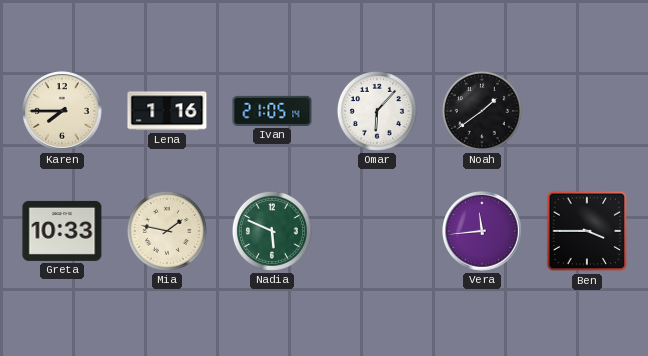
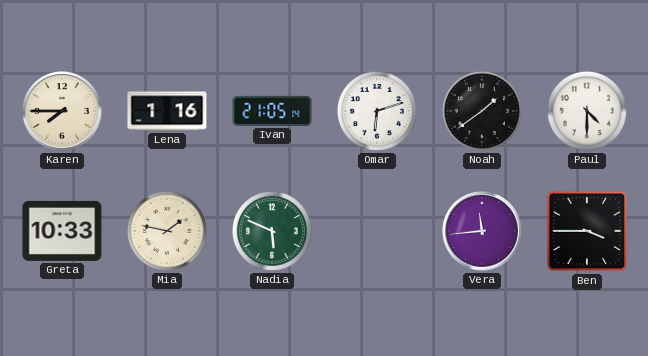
Omar: 6:07 -> 6:12 (377, 111)
Paul: none -> 4:30 (587, 111)
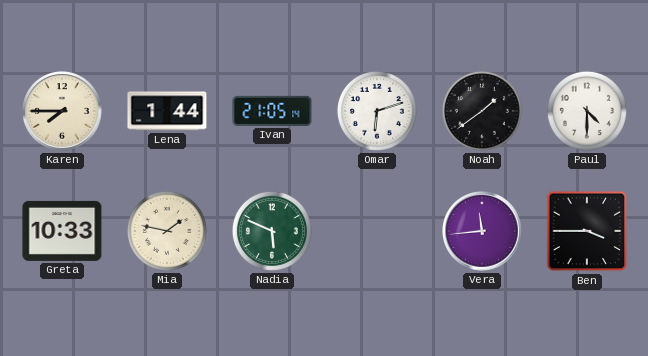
Lena: 1:16 -> 1:44 (167, 111)
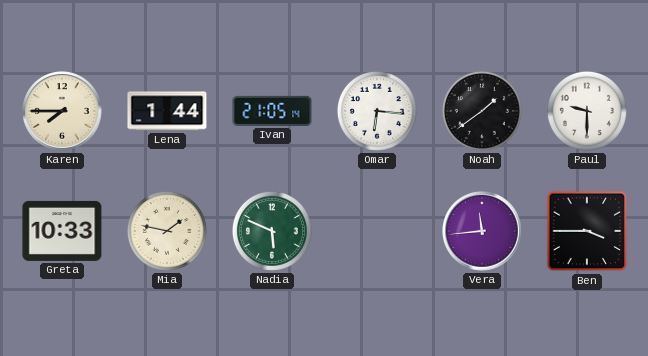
Omar: 6:12 -> 6:16 (377, 111)
Paul: 4:30 -> 9:30 (587, 111)
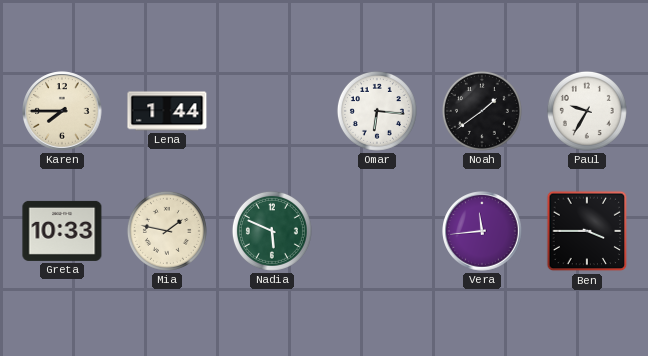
Ivan: 21:05 -> none (272, 111)
Paul: 9:30 -> 9:35 (587, 111)
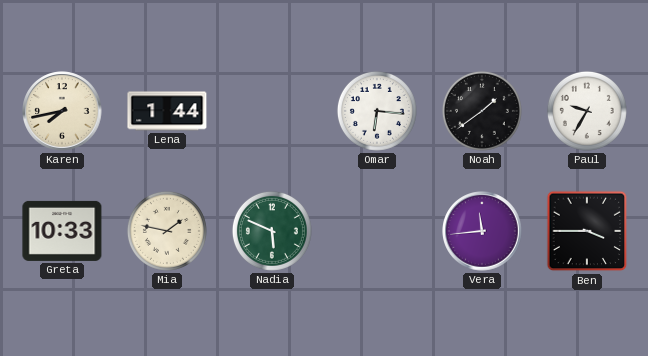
Karen: 7:45 -> 7:43 (62, 111)
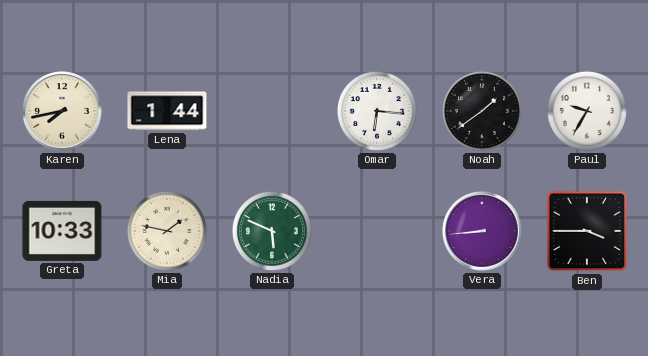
Vera: 11:44 -> 8:44 (482, 231)
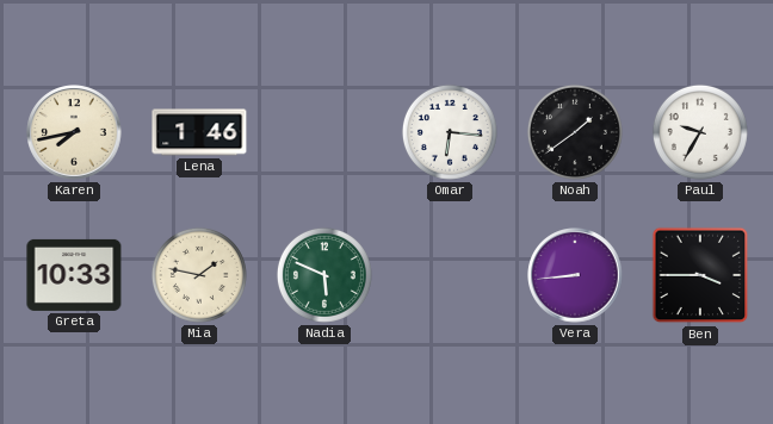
Lena: 1:44 -> 1:46 (199, 132)
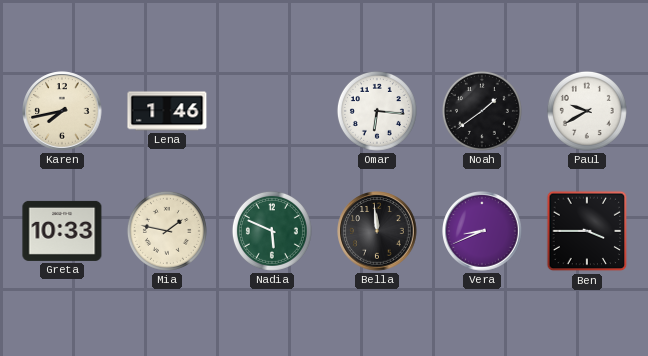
Paul: 9:35 -> 9:40 (587, 111)
Bella: none -> 11:59 (377, 231)
Vera: 8:44 -> 8:41 (482, 231)
